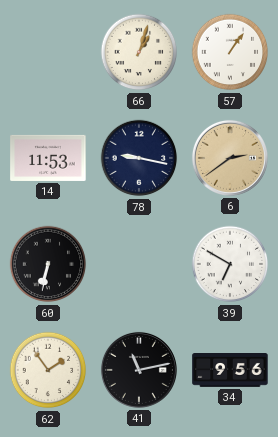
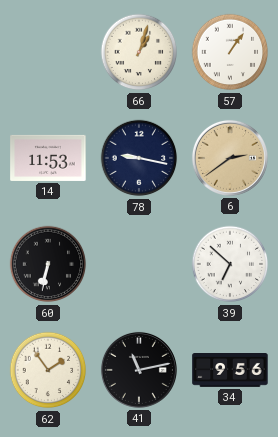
39: 6:50 -> 6:52 (230, 264)
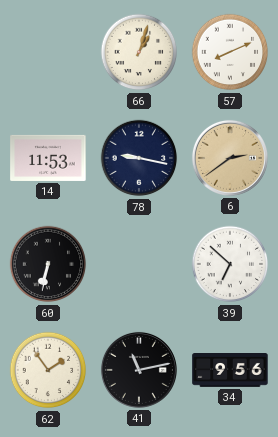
57: 1:06 -> 8:11 (230, 52)
